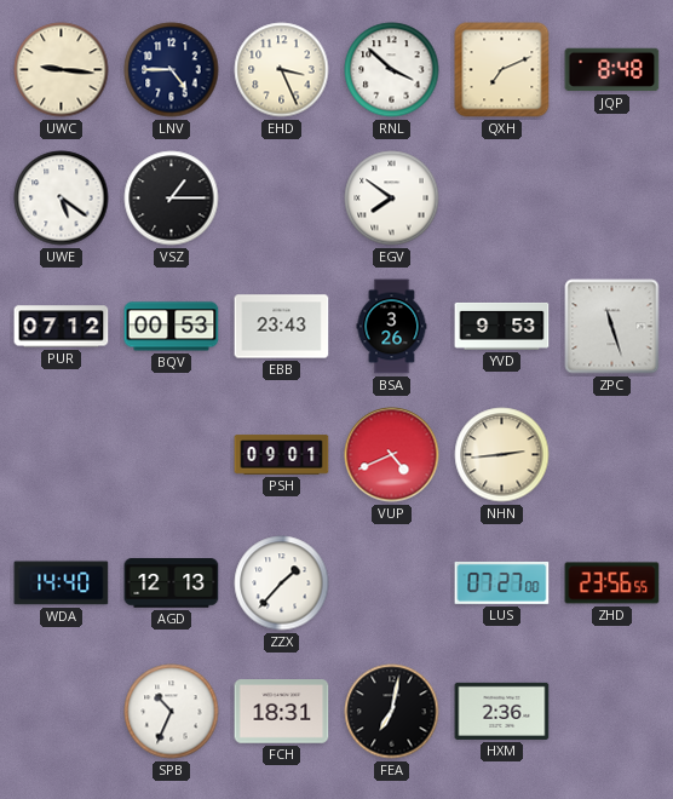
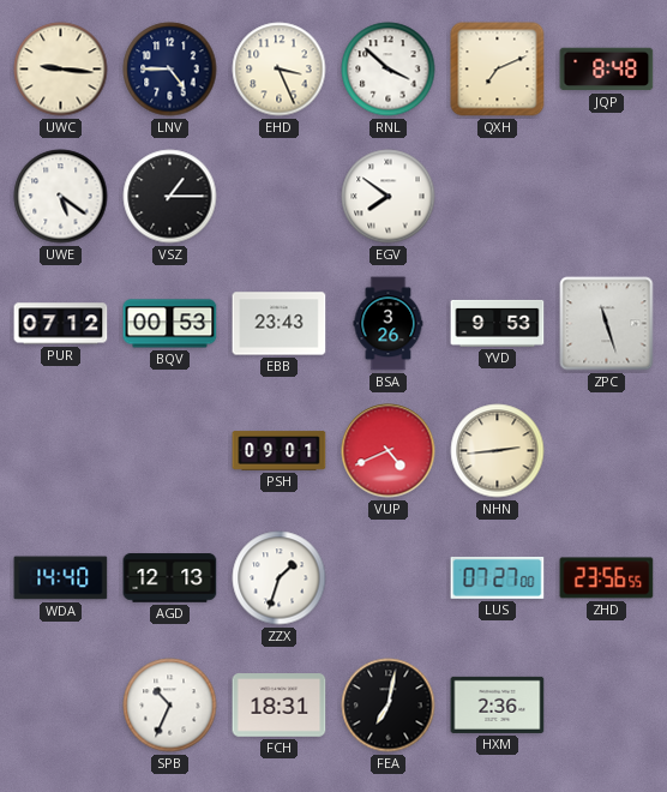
ZZX: 1:37 -> 1:33 (280, 578)
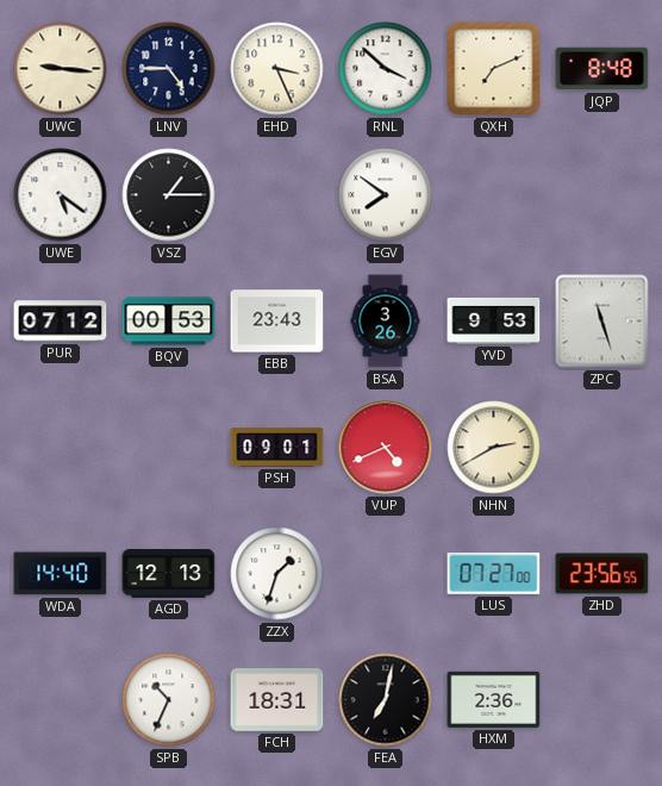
NHN: 2:44 -> 2:40 (494, 448)
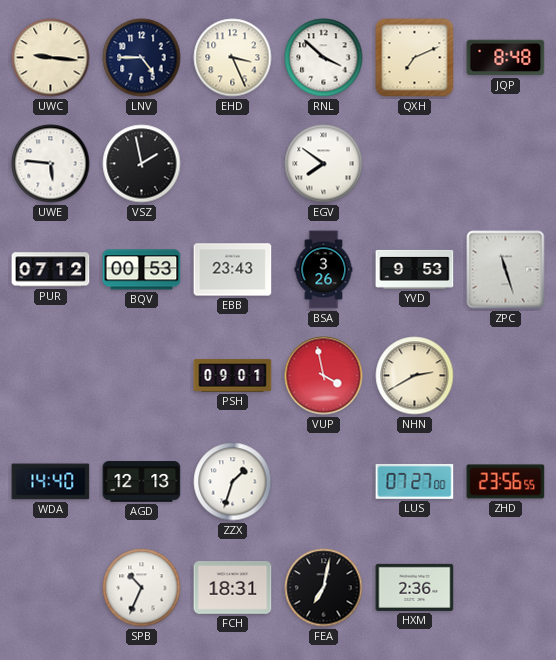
UWE: 5:21 -> 5:46 (51, 164)
VSZ: 1:15 -> 1:58 (142, 164)
VUP: 4:41 -> 3:58 (324, 376)
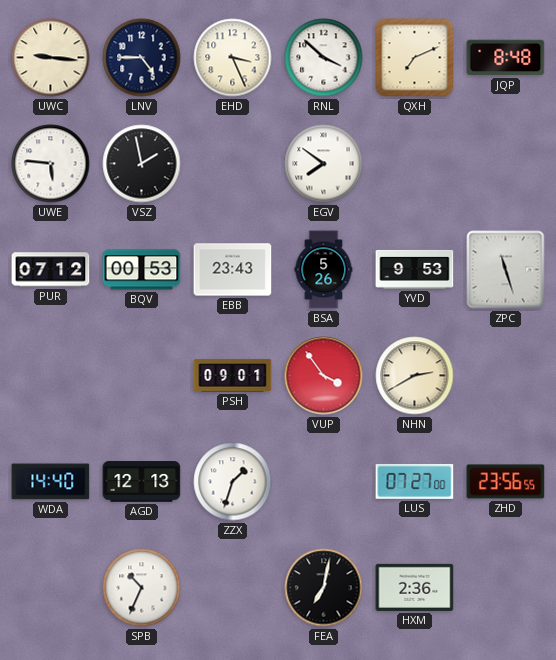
BSA: 3:26 -> 5:26 (324, 270)
VUP: 3:58 -> 3:54 (324, 376)
FCH: 18:31 -> none (233, 588)
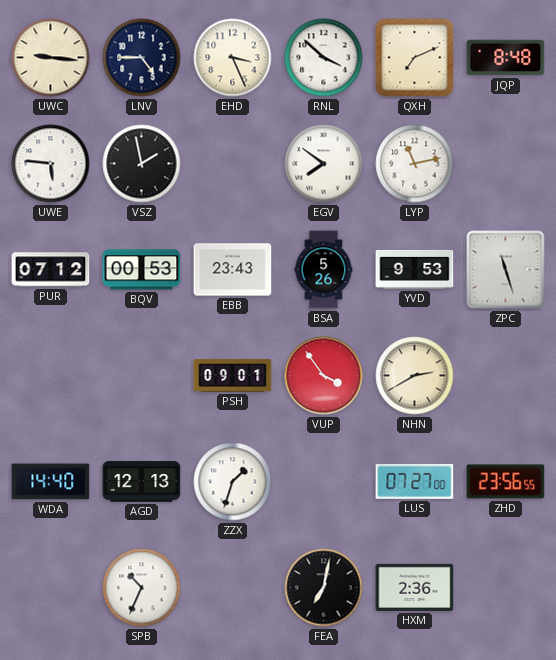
LYP: none -> 11:13 (415, 164)
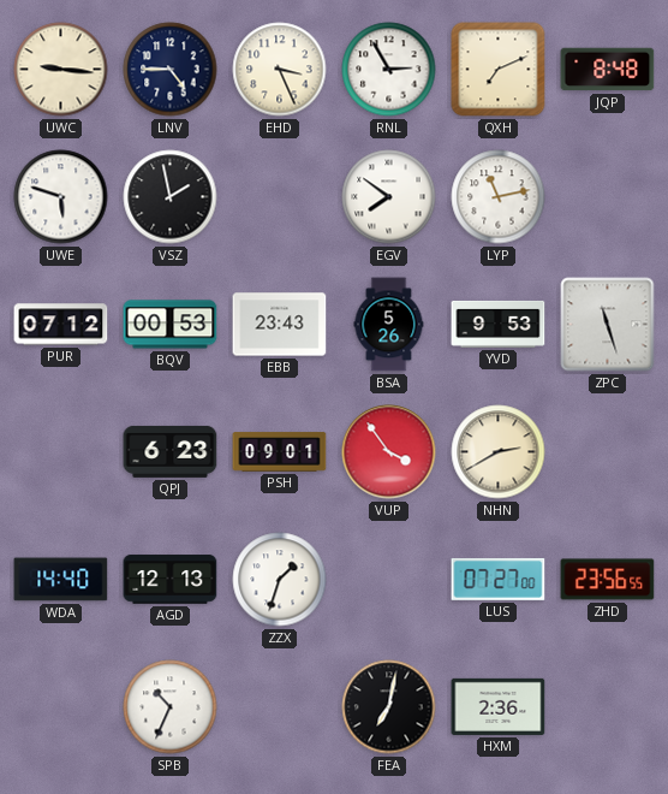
RNL: 3:52 -> 2:55 (389, 70)
UWE: 5:46 -> 5:48 (61, 197)
QPJ: none -> 6:23 (171, 451)
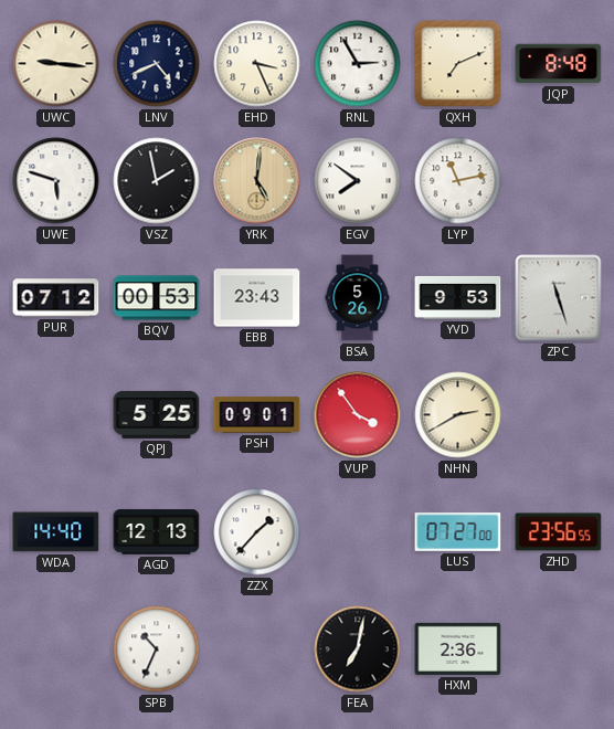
LNV: 4:45 -> 4:41 (157, 64)
YRK: none -> 5:01 (257, 181)
QPJ: 6:23 -> 5:25 (157, 414)
ZZX: 1:33 -> 1:37 (257, 532)
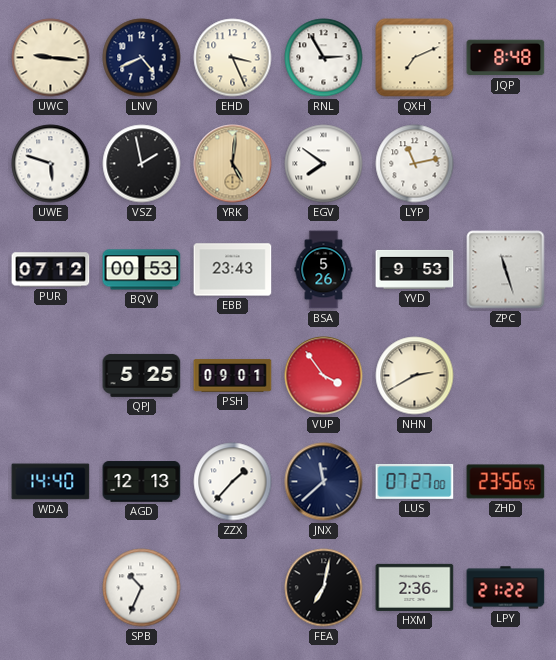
JNX: none -> 11:38 (324, 482)
LPY: none -> 21:22 (506, 588)
